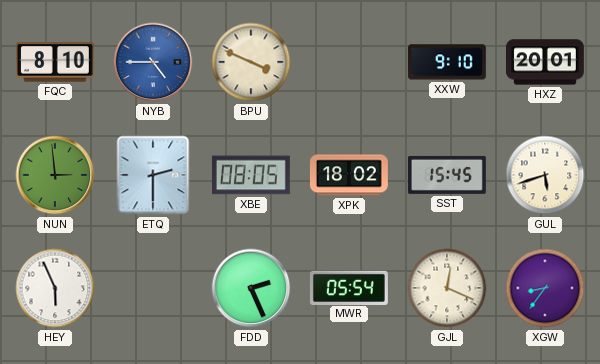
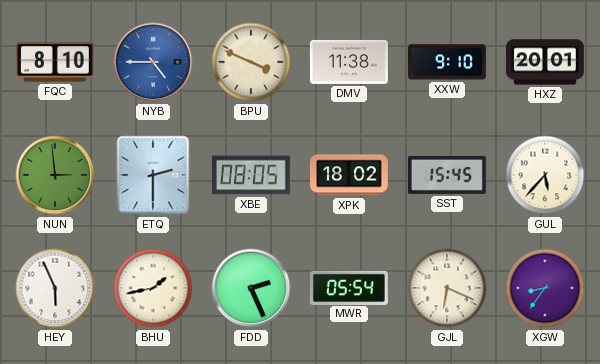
DMV: none -> 11:38 (349, 62)
GUL: 5:42 -> 5:37 (545, 175)
BHU: none -> 1:43 (153, 288)
GJL: 12:19 -> 6:19 (447, 288)
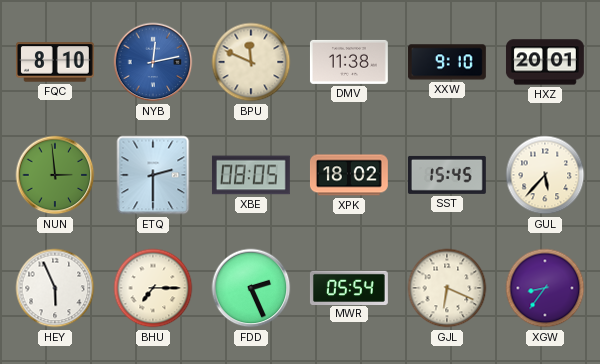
NYB: 4:45 -> 12:13 (153, 62)
BPU: 3:49 -> 11:49 (251, 62)
BHU: 1:43 -> 7:15 (153, 288)
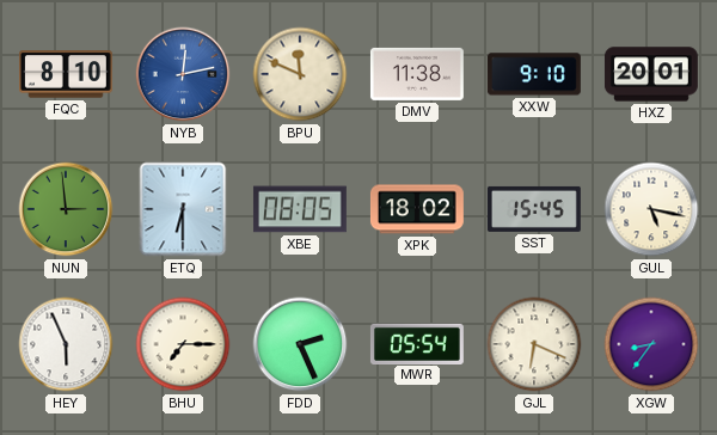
ETQ: 2:30 -> 6:30 (183, 209)
GUL: 5:37 -> 5:17 (651, 209)
